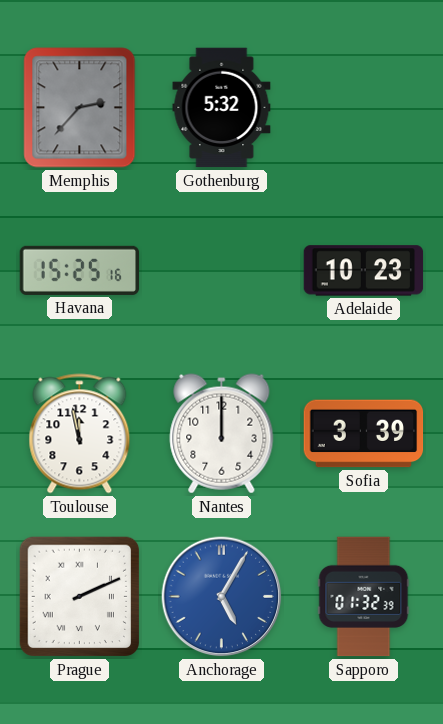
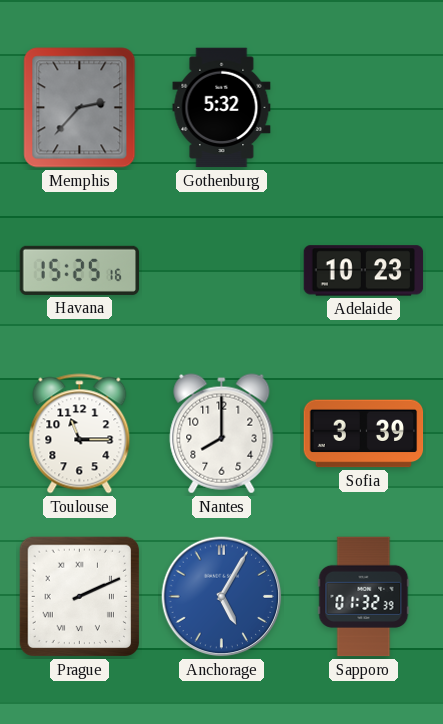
Toulouse: 11:58 -> 11:15 (80, 434)
Nantes: 12:00 -> 8:00 (222, 434)
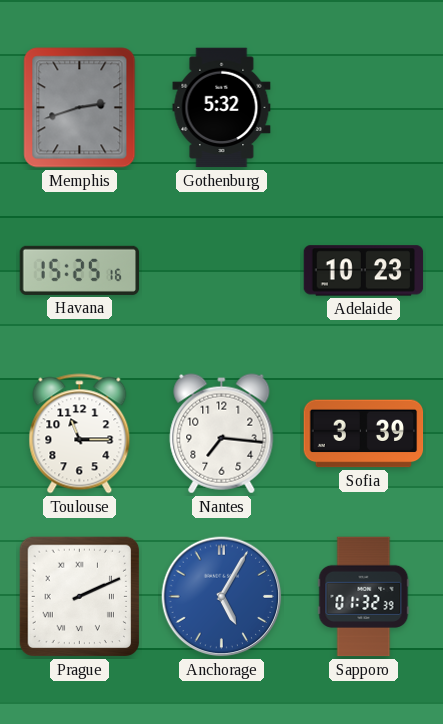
Memphis: 2:37 -> 2:42 (80, 108)
Nantes: 8:00 -> 7:16 (222, 434)
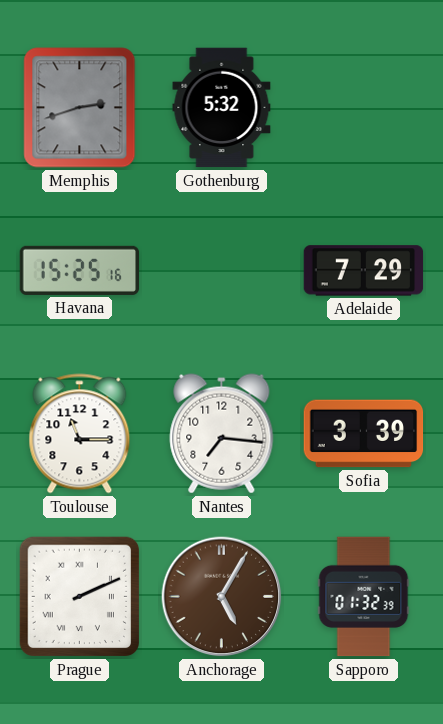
Adelaide: 10:23 -> 7:29 (364, 271)
Anchorage dial: blue -> brown (222, 597)
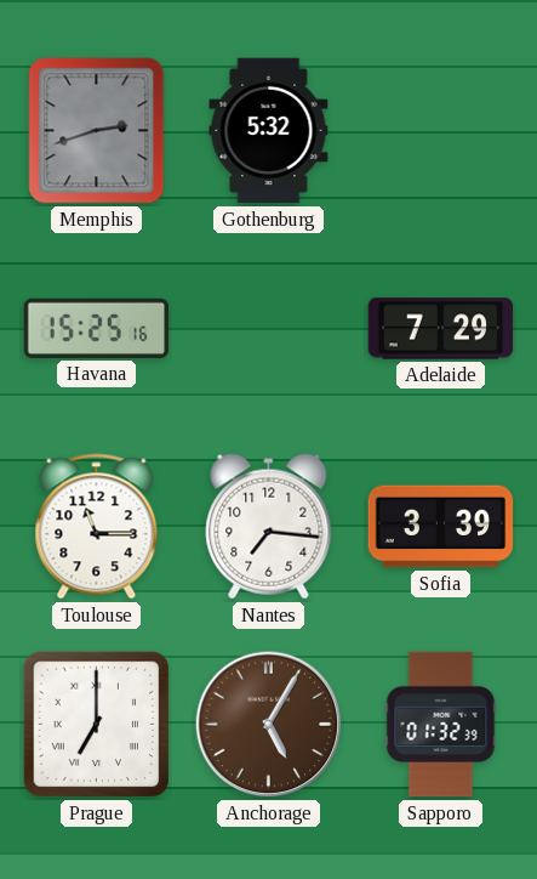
Prague: 2:11 -> 7:00 (97, 725)
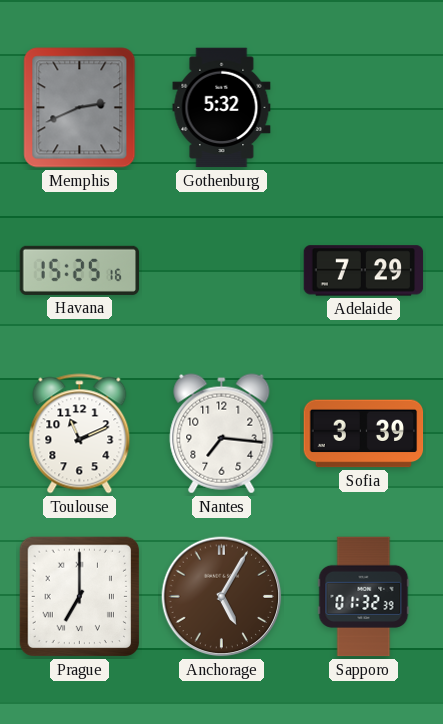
Memphis: 2:42 -> 2:41 (80, 108)
Toulouse: 11:15 -> 11:11 (80, 434)
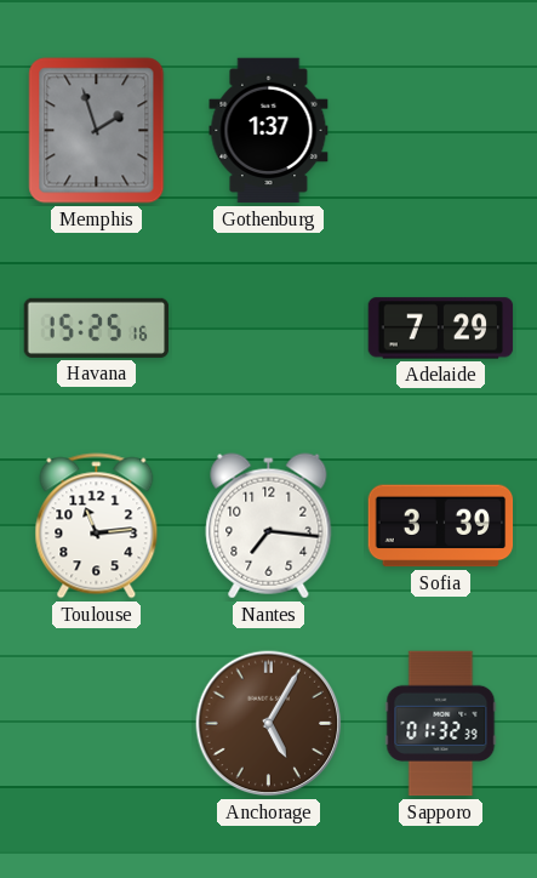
Memphis: 2:41 -> 1:57 (97, 131)
Gothenburg: 5:32 -> 1:37 (269, 131)
Toulouse: 11:11 -> 11:14 (97, 526)
Prague: 7:00 -> none (80, 597)
